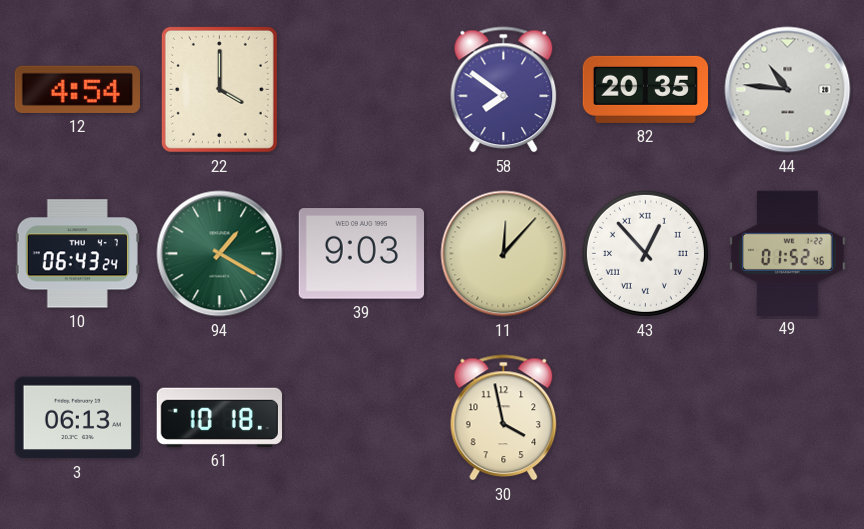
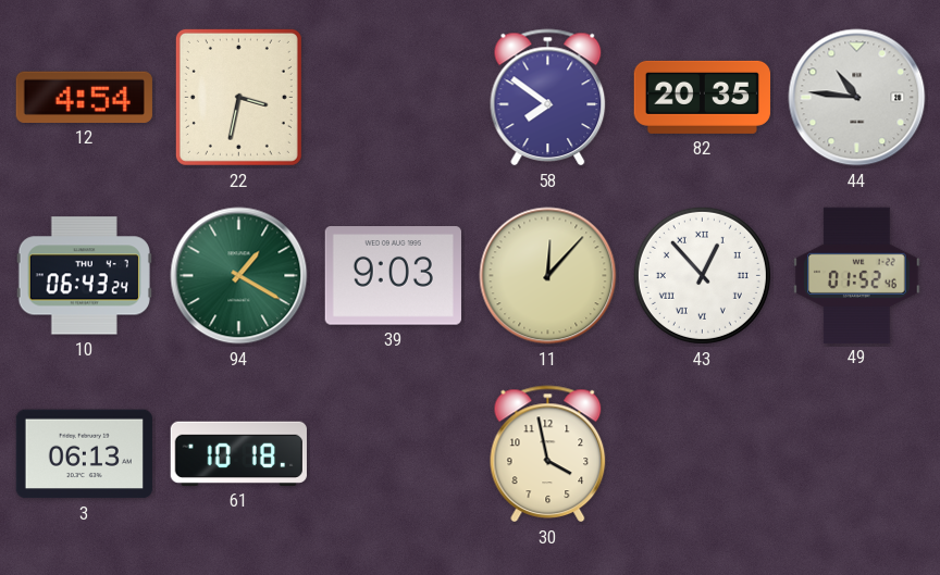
22: 4:00 -> 3:32 (238, 97)
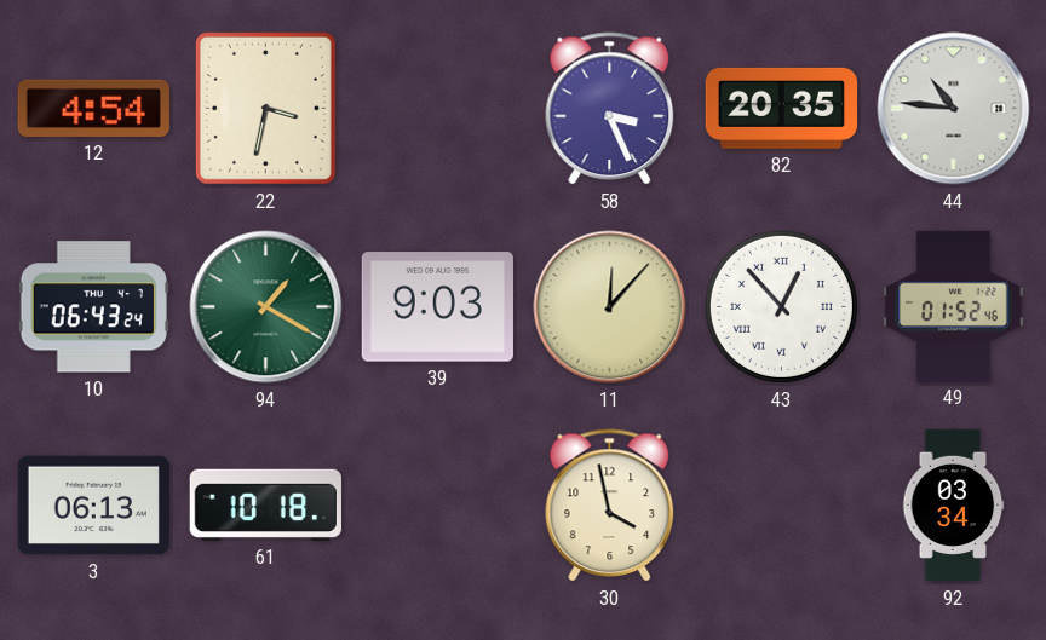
58: 7:51 -> 3:26 (610, 109)
92: none -> 03:34 (953, 506)
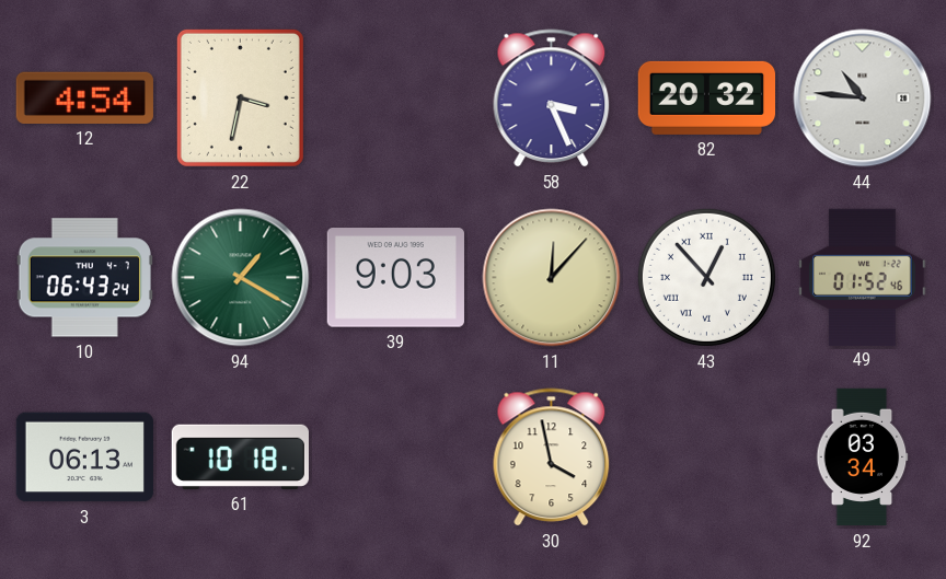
82: 20:35 -> 20:32 (706, 97)
